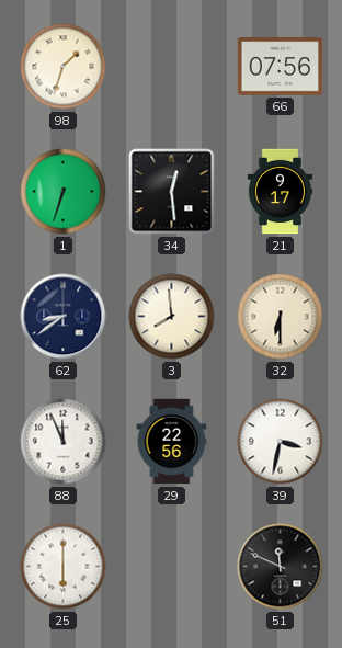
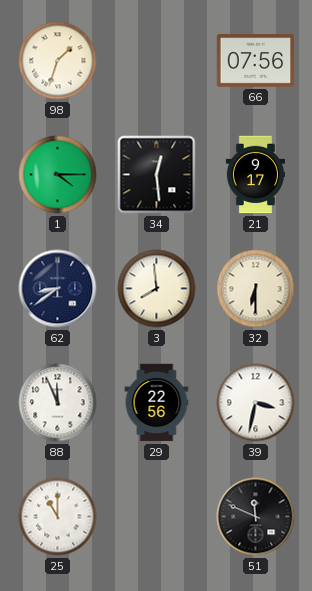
1: 6:33 -> 4:15 (58, 175)
25: 6:00 -> 11:00 (58, 517)
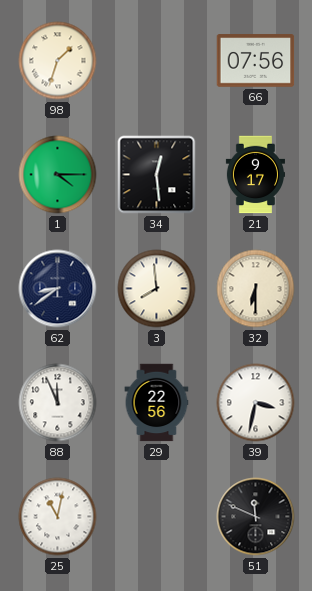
25: 11:00 -> 11:02 (58, 517)
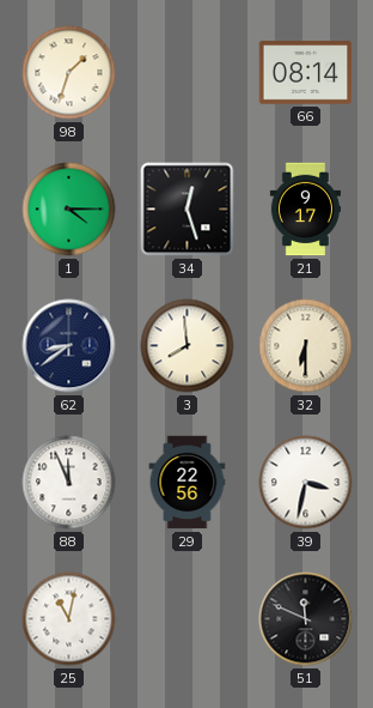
66: 07:56 -> 08:14 (306, 73)
34: 12:29 -> 12:27 (188, 210)
